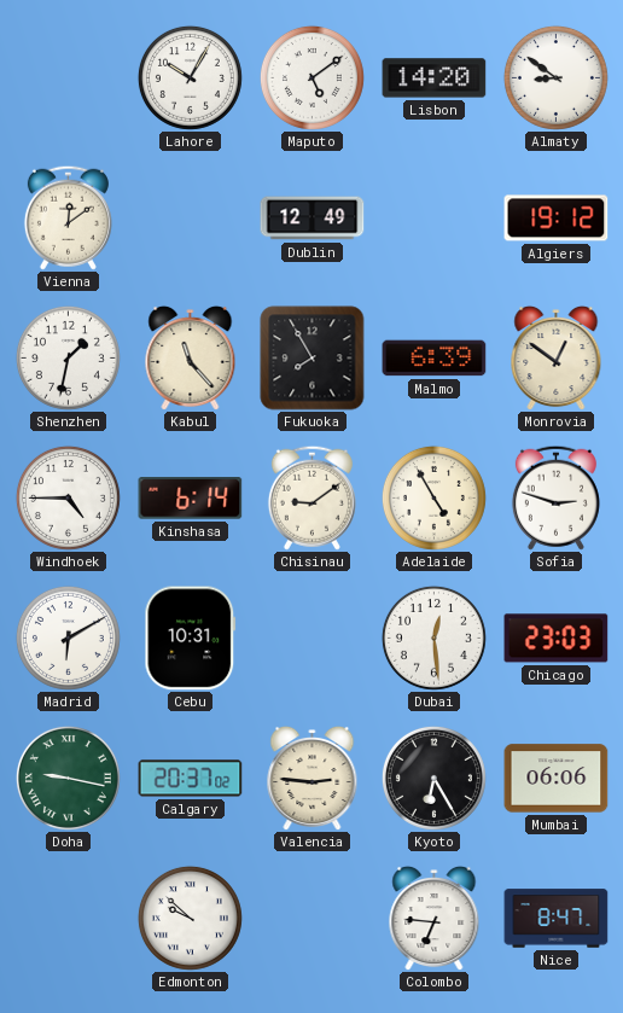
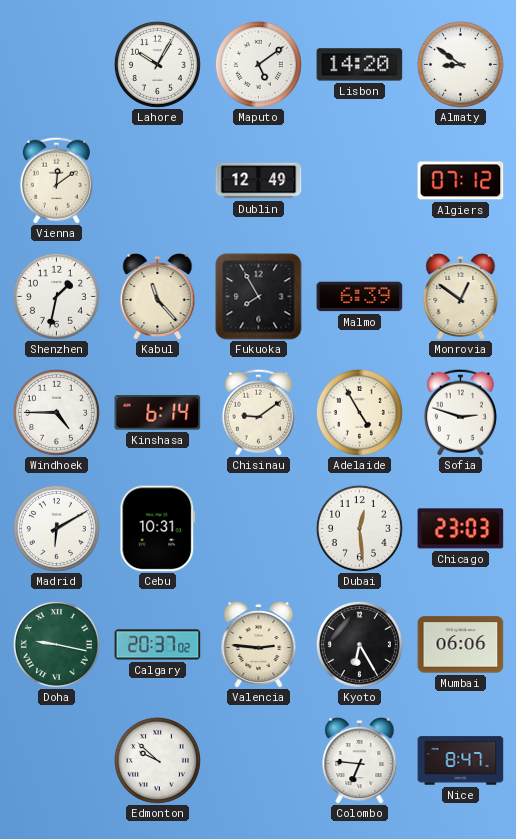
Algiers: 19:12 -> 07:12 (461, 181)
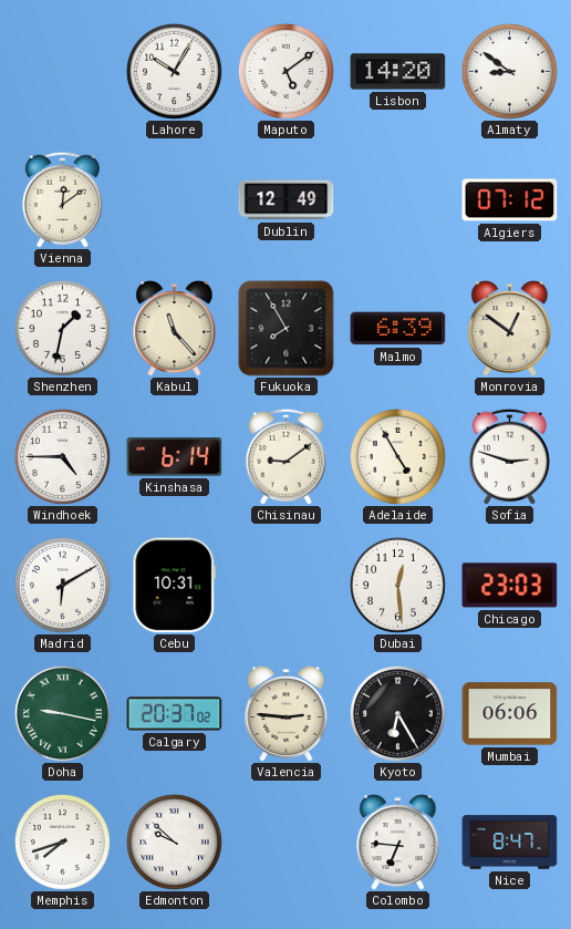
Memphis: none -> 7:42 (62, 842)
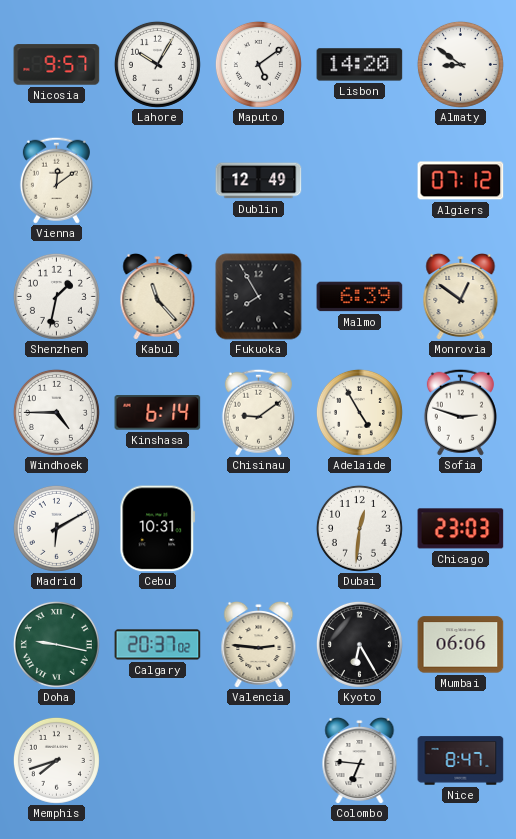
Nicosia: none -> 9:57 (57, 65)
Dubai: 12:29 -> 12:31 (359, 528)
Edmonton: 9:52 -> none (174, 842)
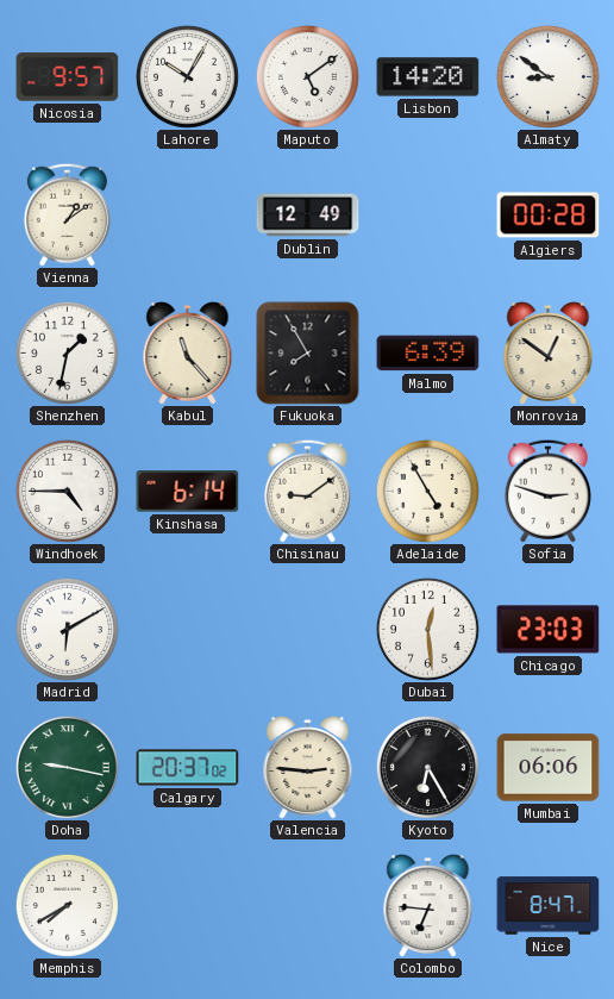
Vienna: 12:09 -> 1:09 (67, 214)
Algiers: 07:12 -> 00:28 (549, 216)
Cebu: 10:31 -> none (158, 529)
Dubai: 12:31 -> 12:29 (427, 629)
Memphis: 7:42 -> 7:40 (67, 905)
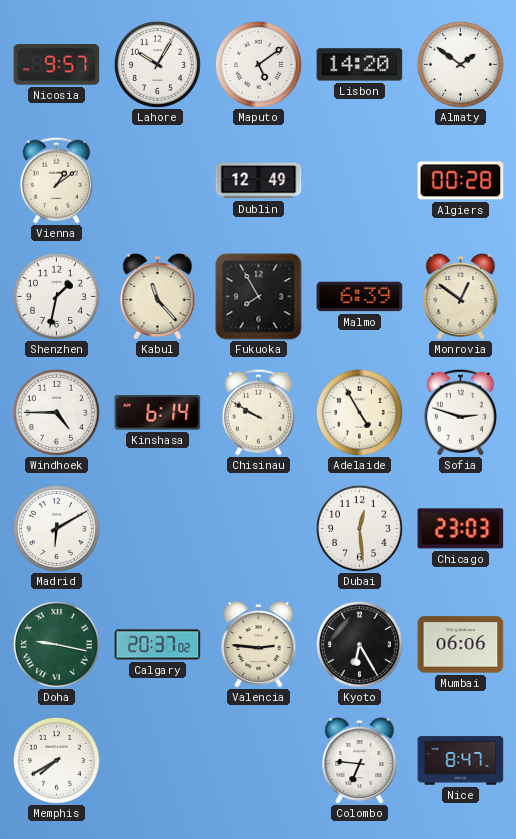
Almaty: 8:51 -> 1:51 (460, 64)
Chisinau: 9:09 -> 9:50 (258, 412)
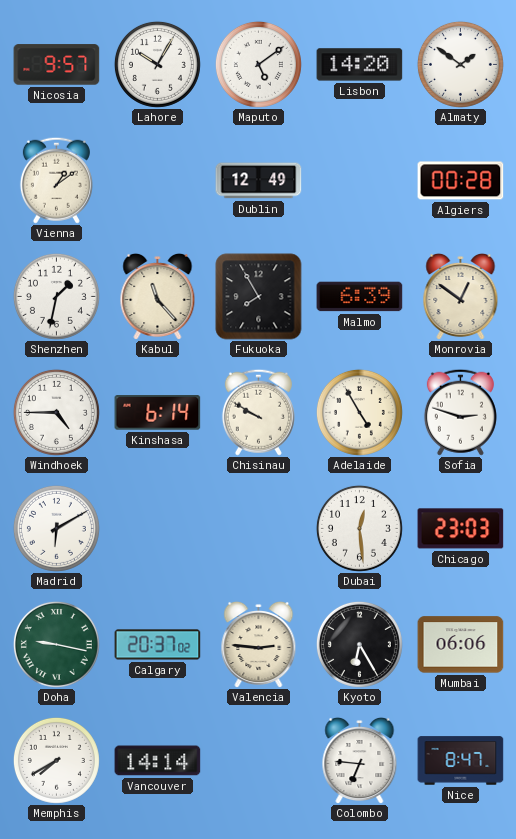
Vancouver: none -> 14:14 (158, 761)
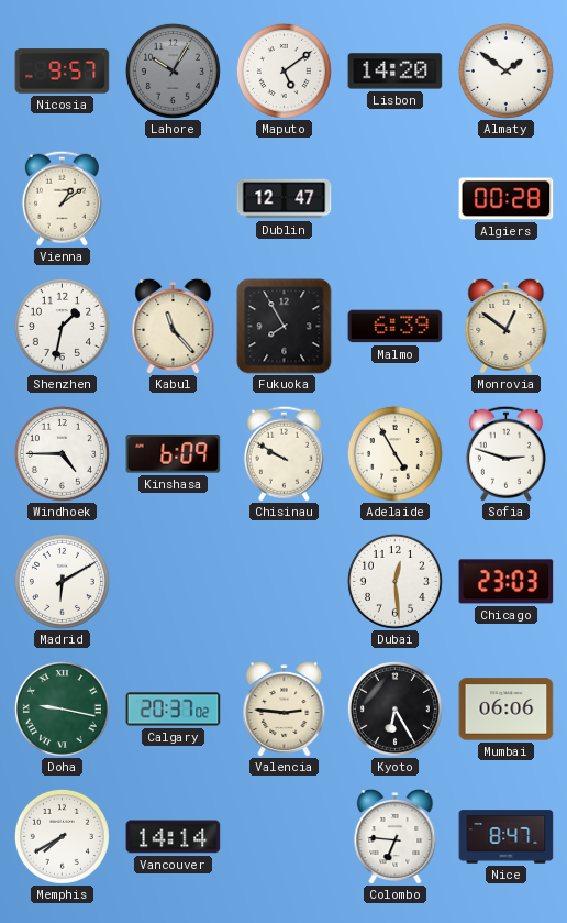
Lahore dial: white -> grey (173, 70)
Dublin: 12:49 -> 12:47 (285, 199)
Kinshasa: 6:14 -> 6:09 (174, 454)
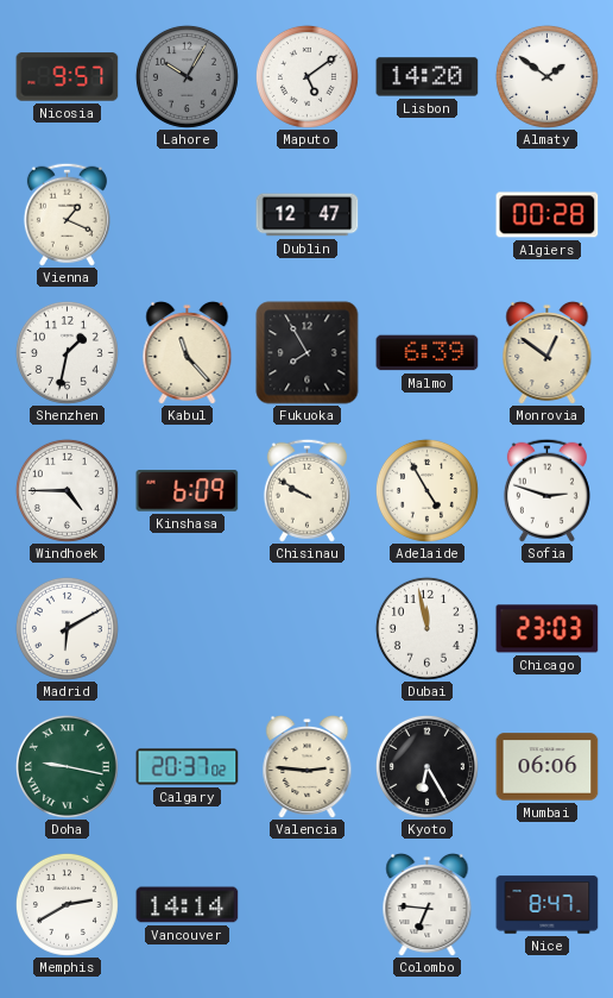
Vienna: 1:09 -> 1:19 (67, 214)
Dubai: 12:29 -> 11:58 (426, 628)
Memphis: 7:40 -> 2:40 (67, 904)
